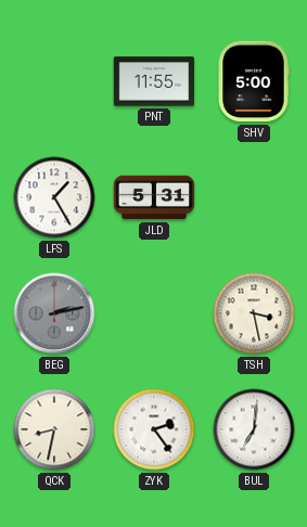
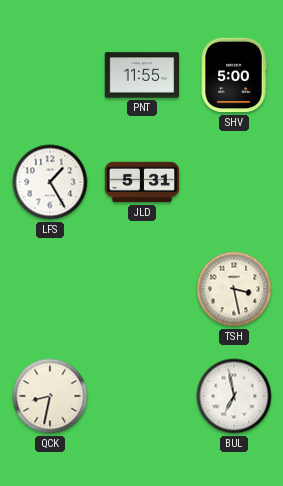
BEG: 2:13 -> none (54, 313)
ZYK: 2:24 -> none (154, 429)
BUL: 7:01 -> 6:58 (234, 396)
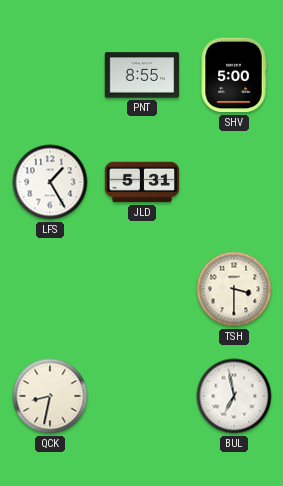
PNT: 11:55 -> 8:55 (142, 75)
TSH: 3:28 -> 3:30 (234, 289)
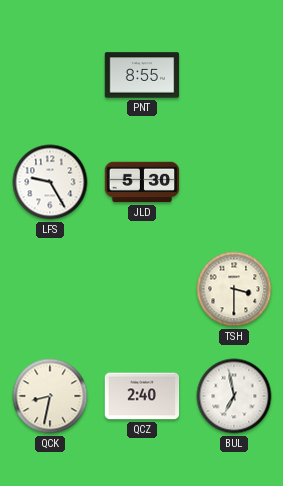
SHV: 5:00 -> none (234, 75)
LFS: 1:25 -> 9:25 (50, 182)
JLD: 5:31 -> 5:30 (142, 182)
QCZ: none -> 2:40 (142, 396)
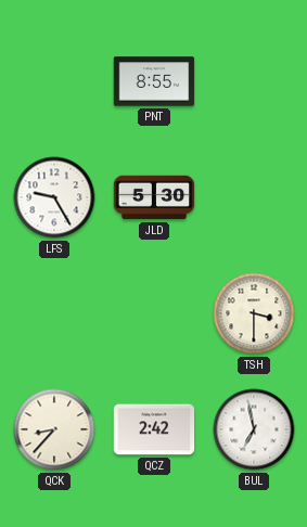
QCK: 8:32 -> 8:37 (54, 429)
QCZ: 2:40 -> 2:42 (154, 429)
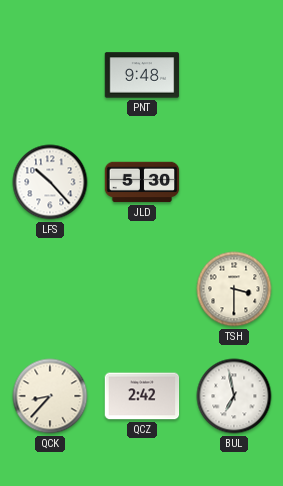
PNT: 8:55 -> 9:48 (142, 75)
LFS: 9:25 -> 10:23 (50, 182)
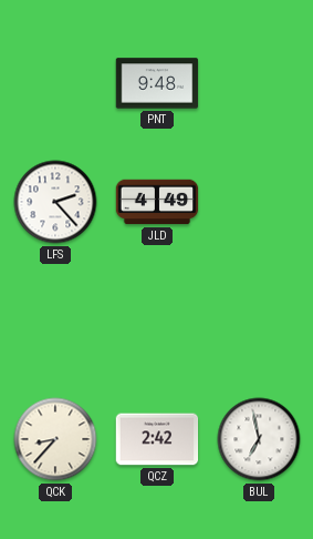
LFS: 10:23 -> 2:23 (55, 202)
JLD: 5:30 -> 4:49 (157, 202)
TSH: 3:30 -> none (234, 289)
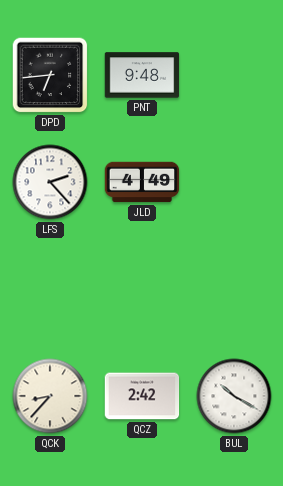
DPD: none -> 6:44 (50, 75)
BUL: 6:58 -> 10:20 (234, 396)
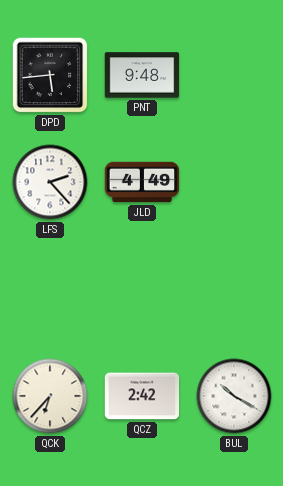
DPD: 6:44 -> 5:44 (50, 75)
QCK: 8:37 -> 6:37 (50, 396)
